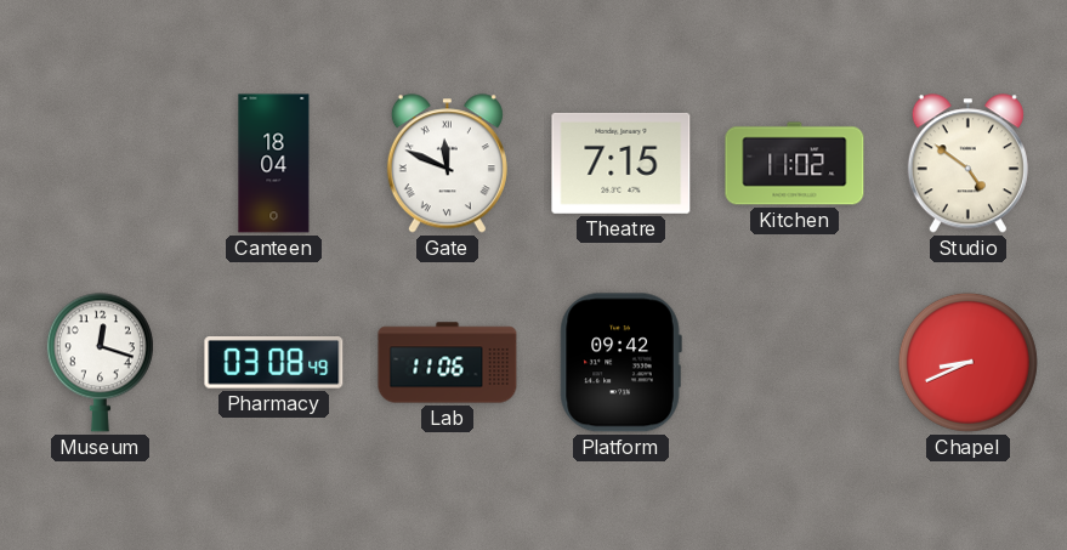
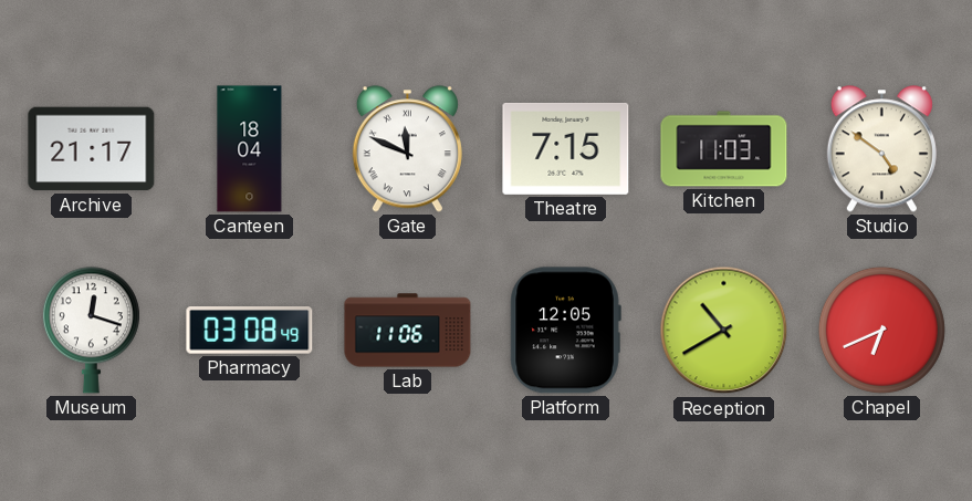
Archive: none -> 21:17 (92, 149)
Kitchen: 11:02 -> 11:03 (724, 149)
Platform: 09:42 -> 12:05 (565, 331)
Reception: none -> 10:40 (724, 331)
Chapel: 8:41 -> 6:41 (881, 330)
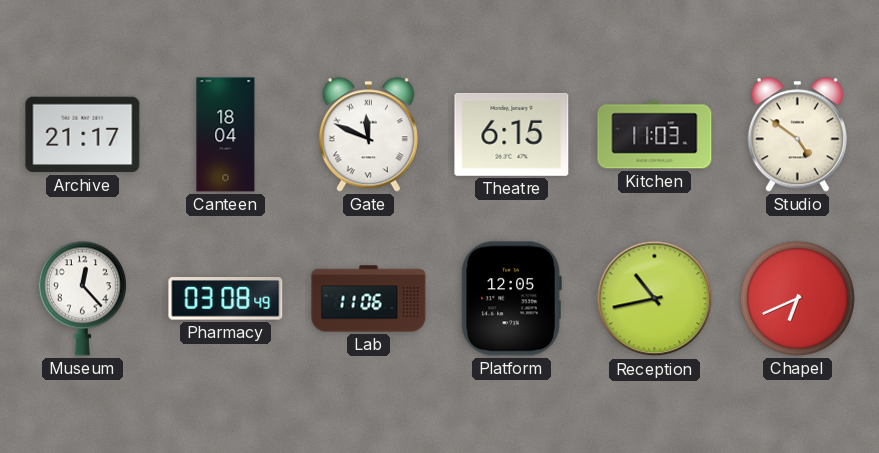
Theatre: 7:15 -> 6:15 (512, 134)
Museum: 12:18 -> 12:23 (82, 299)
Reception: 10:40 -> 10:43 (655, 299)
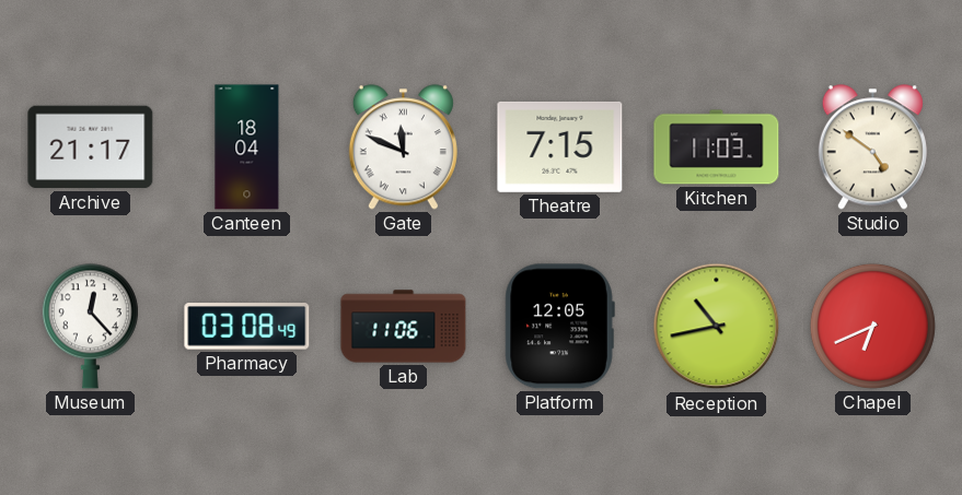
Theatre: 6:15 -> 7:15 (560, 146)
